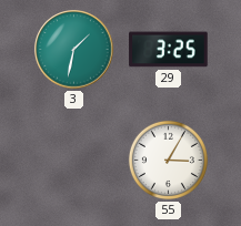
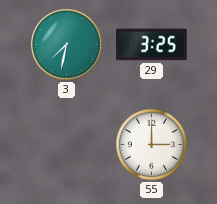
3: 1:32 -> 7:32 (67, 45)
55: 3:05 -> 3:00 (151, 144)
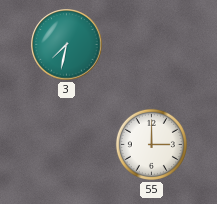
29: 3:25 -> none (152, 45)
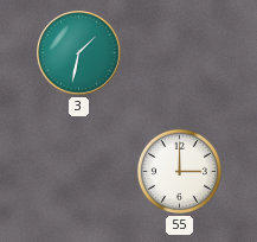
3: 7:32 -> 1:32 (79, 53)
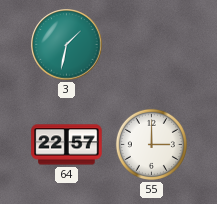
64: none -> 22:57 (67, 145)
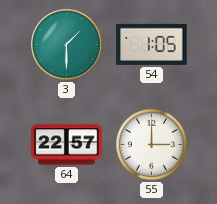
3: 1:32 -> 1:30 (67, 45)
54: none -> 1:05 (152, 44)
